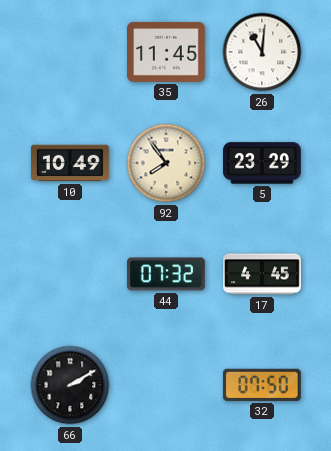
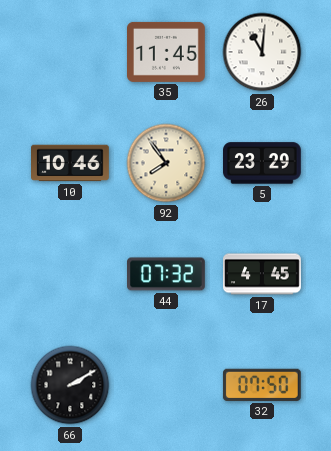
10: 10:49 -> 10:46 (71, 163)
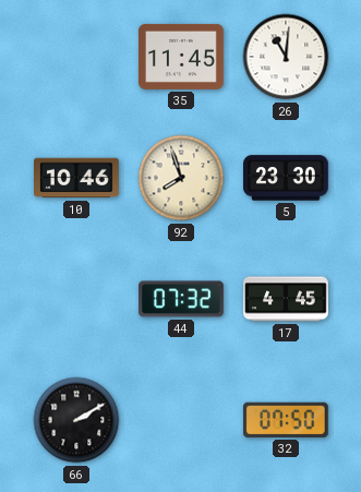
92: 7:54 -> 7:57 (181, 178)
5: 23:29 -> 23:30 (287, 178)
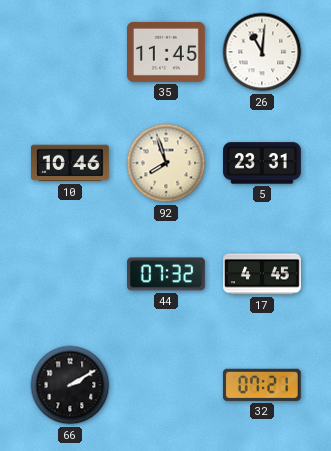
5: 23:30 -> 23:31 (263, 163)
32: 07:50 -> 07:21 (262, 385)
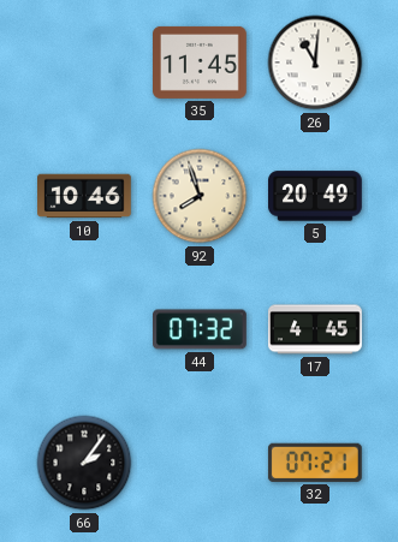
5: 23:31 -> 20:49 (316, 196)
66: 2:10 -> 2:06 (84, 463)
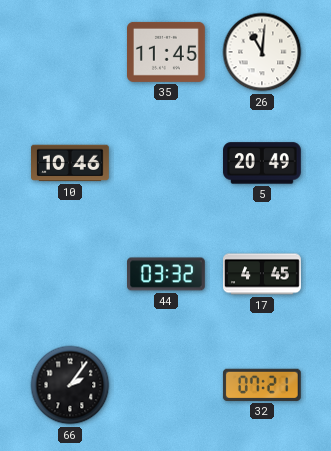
92: 7:57 -> none (200, 196)
44: 07:32 -> 03:32 (167, 274)
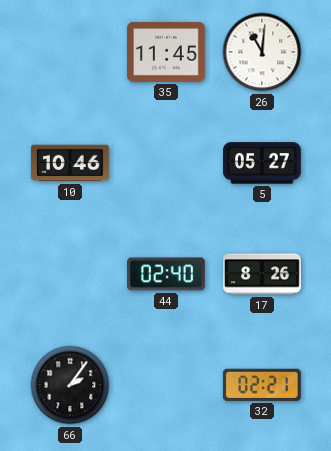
5: 20:49 -> 05:27 (263, 163)
44: 03:32 -> 02:40 (167, 274)
17: 4:45 -> 8:26 (262, 274)
32: 07:21 -> 02:21 (262, 385)
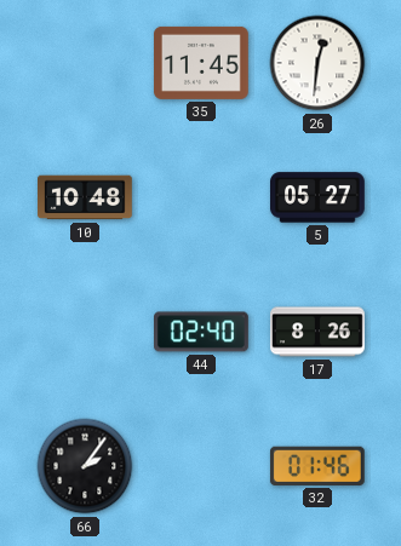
26: 11:01 -> 12:31 (317, 63)
10: 10:46 -> 10:48 (86, 197)
32: 02:21 -> 01:46 (317, 466)
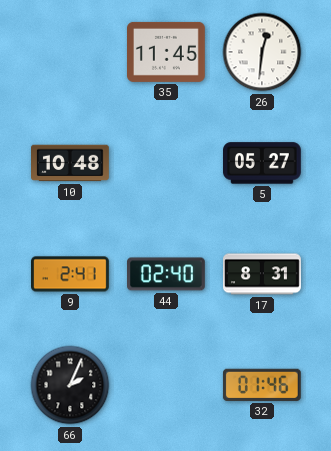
9: none -> 2:41 (71, 274)
17: 8:26 -> 8:31 (262, 274)
66: 2:06 -> 2:04 (70, 385)
